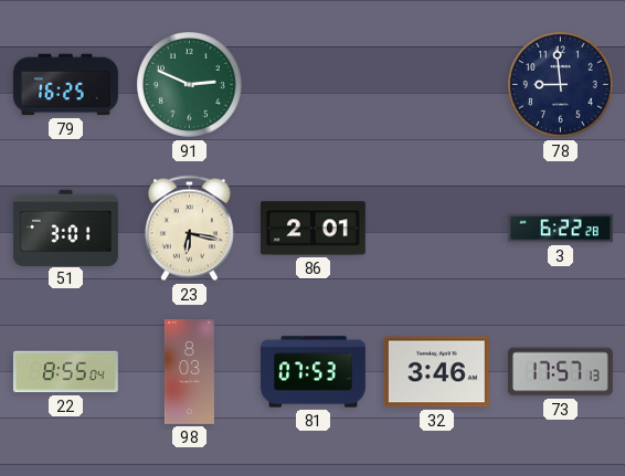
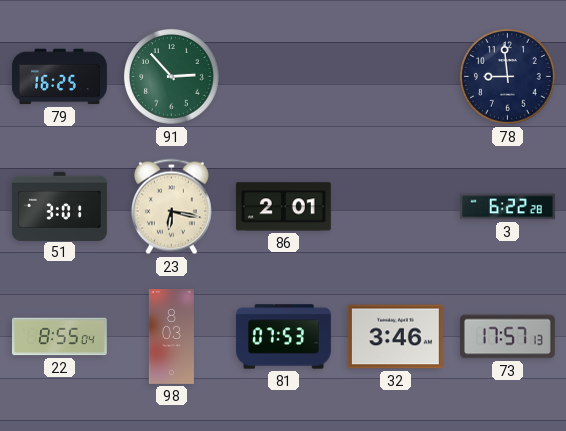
91: 2:49 -> 2:53 (172, 77)
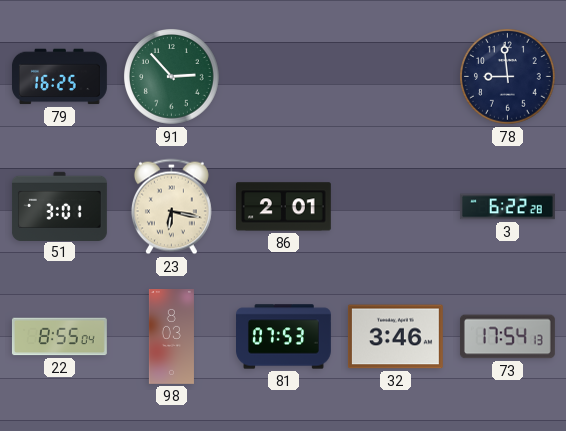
73: 17:57 -> 17:54 (507, 337)
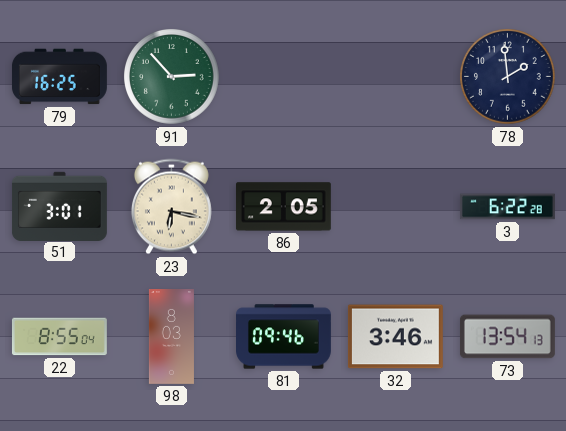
78: 8:59 -> 1:59 (508, 77)
86: 2:01 -> 2:05 (283, 207)
81: 07:53 -> 09:46 (284, 337)
73: 17:54 -> 13:54 (507, 337)
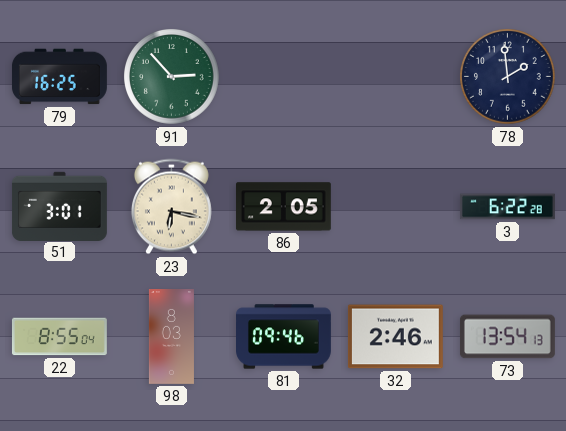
32: 3:46 -> 2:46 (395, 337)
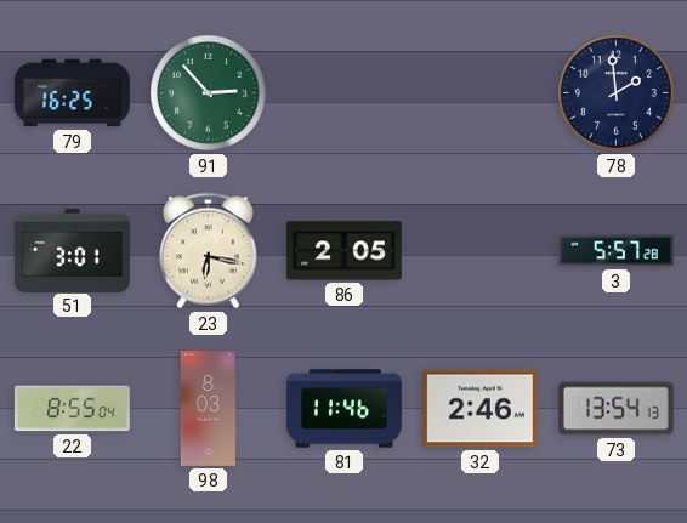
3: 6:22 -> 5:57 (615, 251)
81: 09:46 -> 11:46 (345, 409)
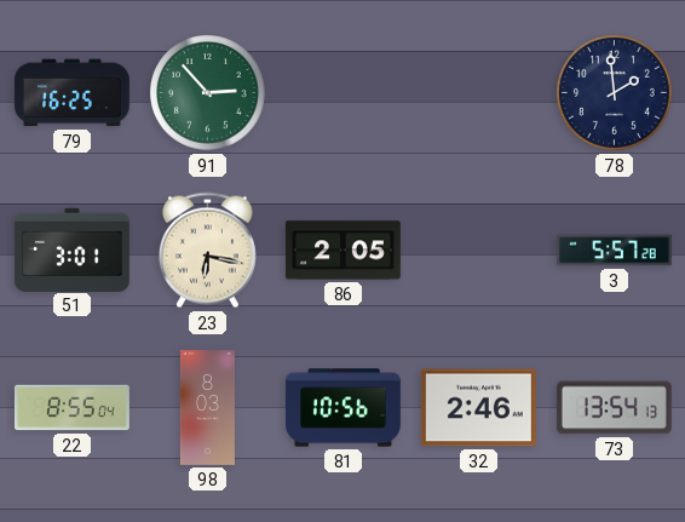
81: 11:46 -> 10:56 (344, 408)
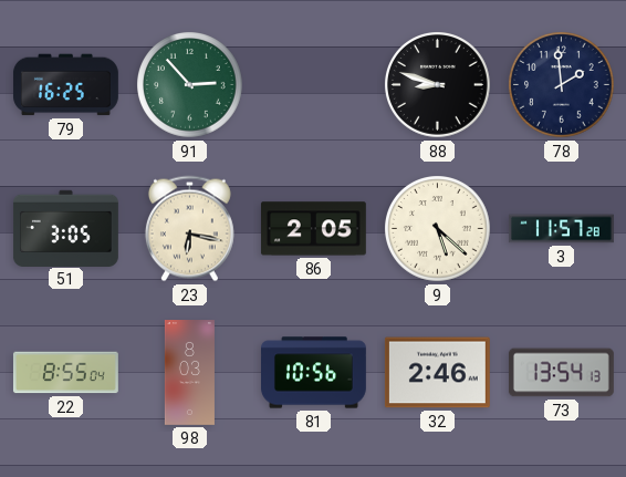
88: none -> 8:48 (438, 85)
51: 3:01 -> 3:05 (65, 228)
9: none -> 5:22 (438, 229)
3: 5:57 -> 11:57 (561, 229)
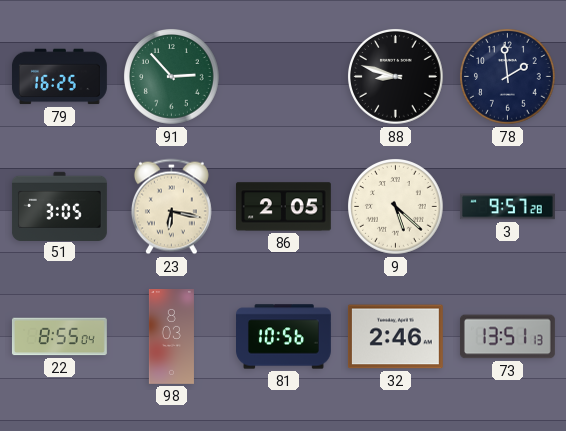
3: 11:57 -> 9:57 (507, 207)
73: 13:54 -> 13:51 (507, 337)
